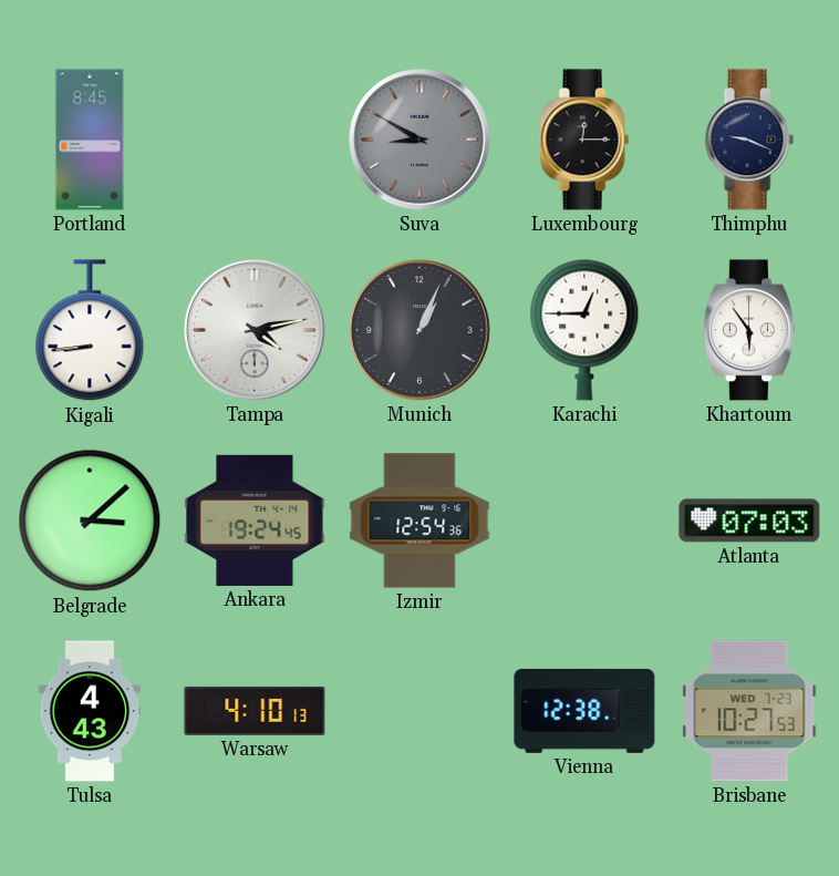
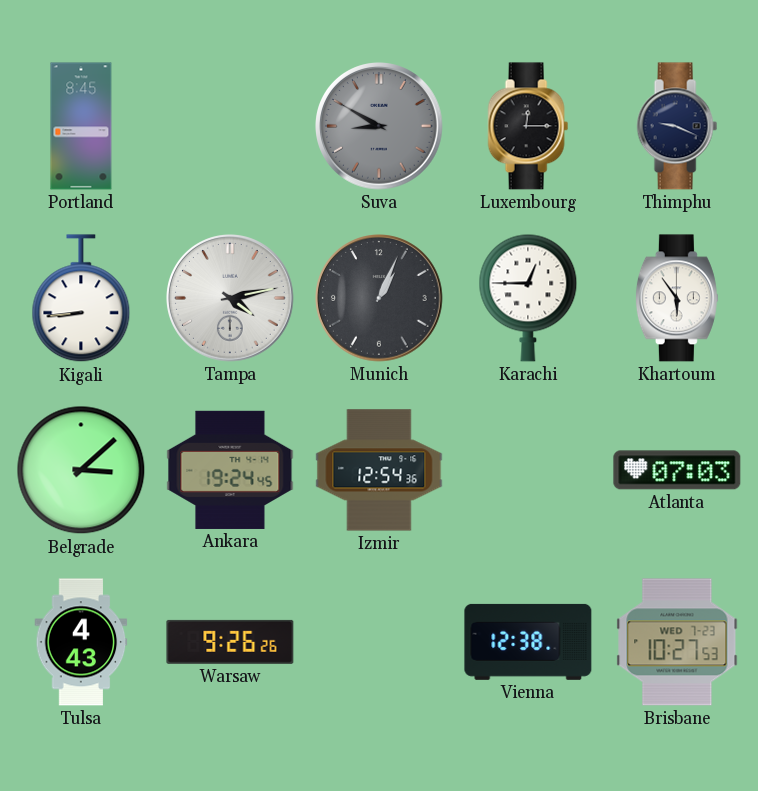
Warsaw: 4:10 -> 9:26 (230, 642)
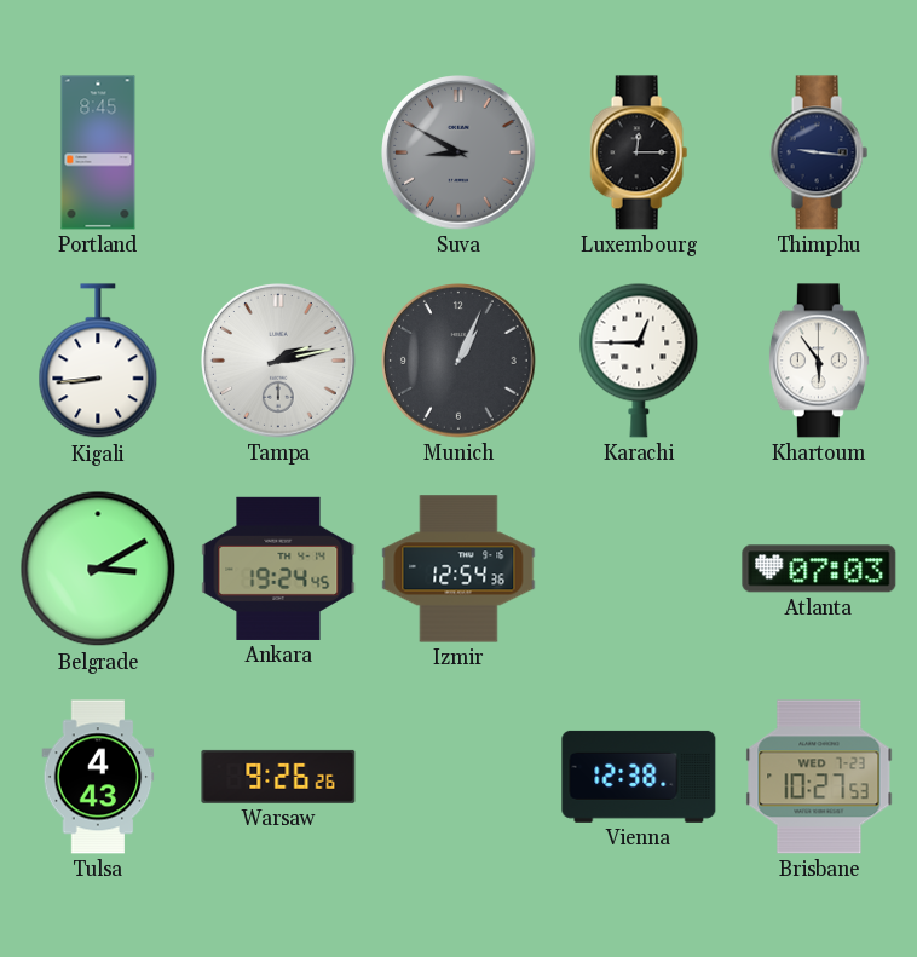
Thimphu: 9:19 -> 9:16 (819, 152)
Tampa: 4:13 -> 2:13 (279, 362)
Belgrade: 3:08 -> 3:10 (98, 569)
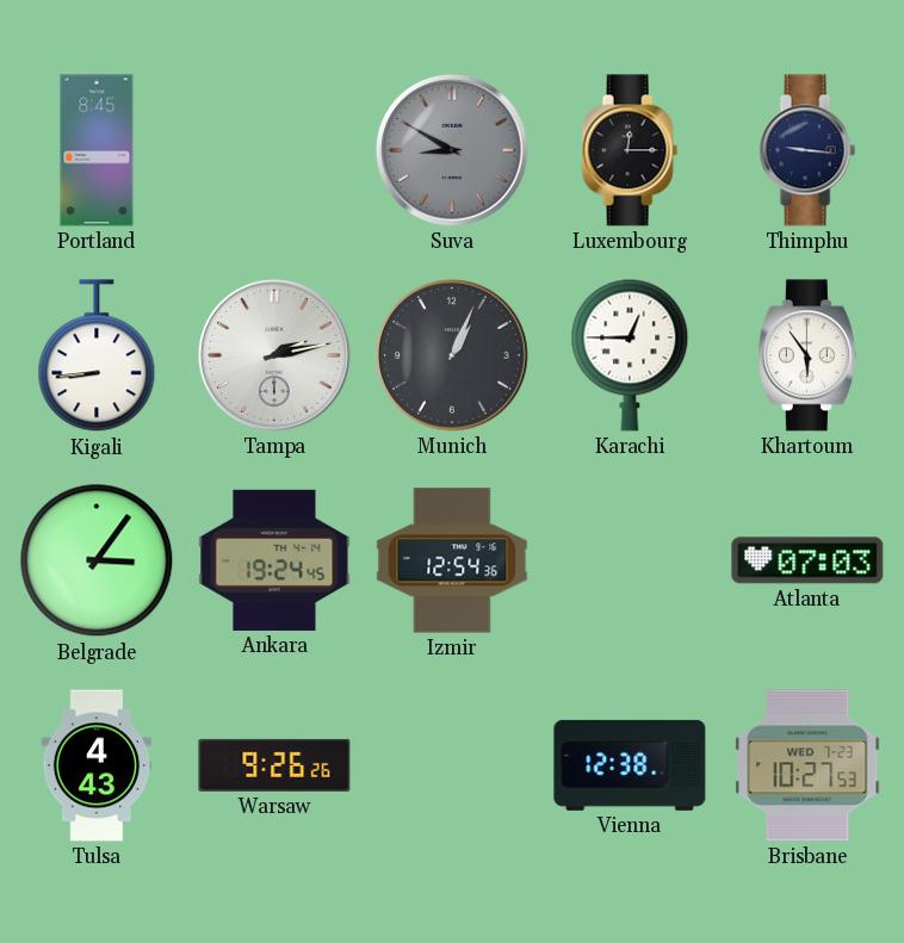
Belgrade: 3:10 -> 3:06 (97, 560)
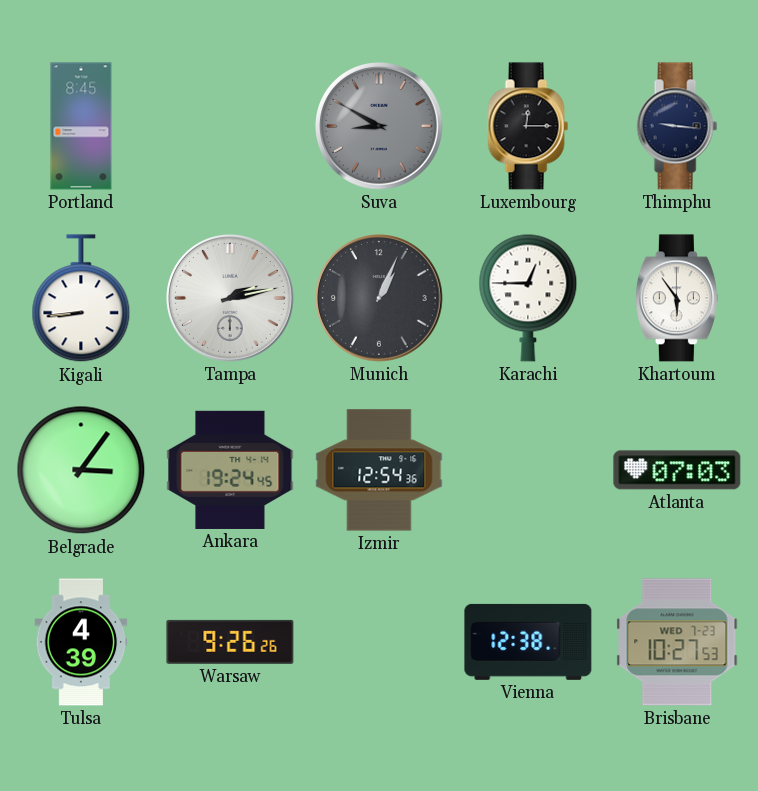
Tulsa: 4:43 -> 4:39 (81, 642)
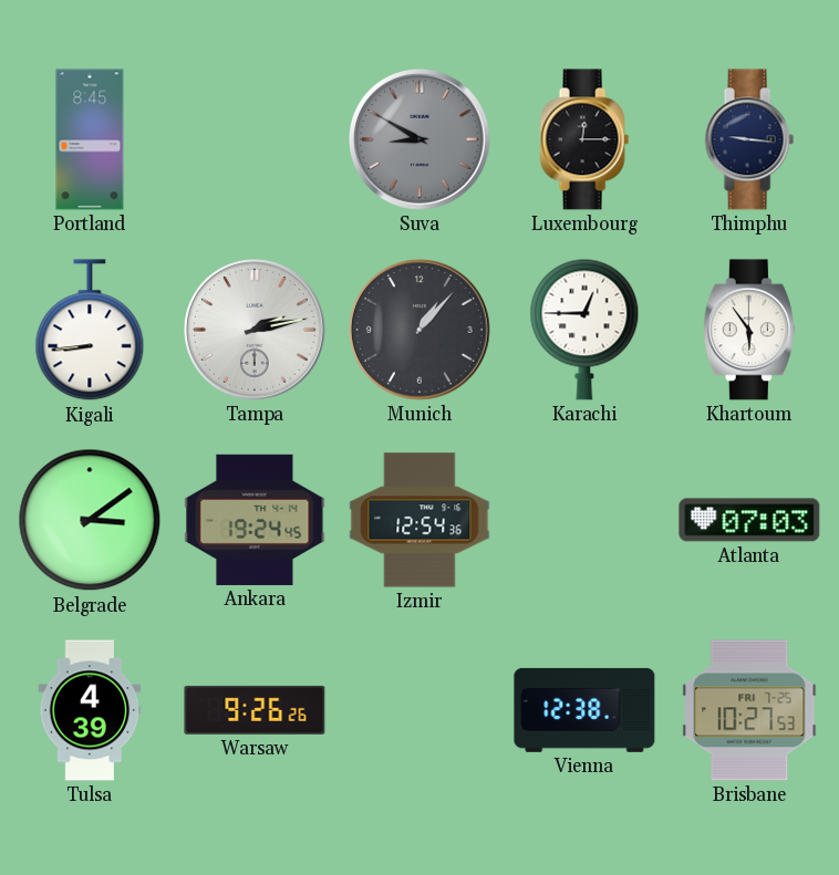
Munich: 1:04 -> 1:07 (421, 331)
Belgrade: 3:06 -> 3:09 (90, 520)
Brisbane date: WED 7-23 -> FRI 7-25 (749, 710)
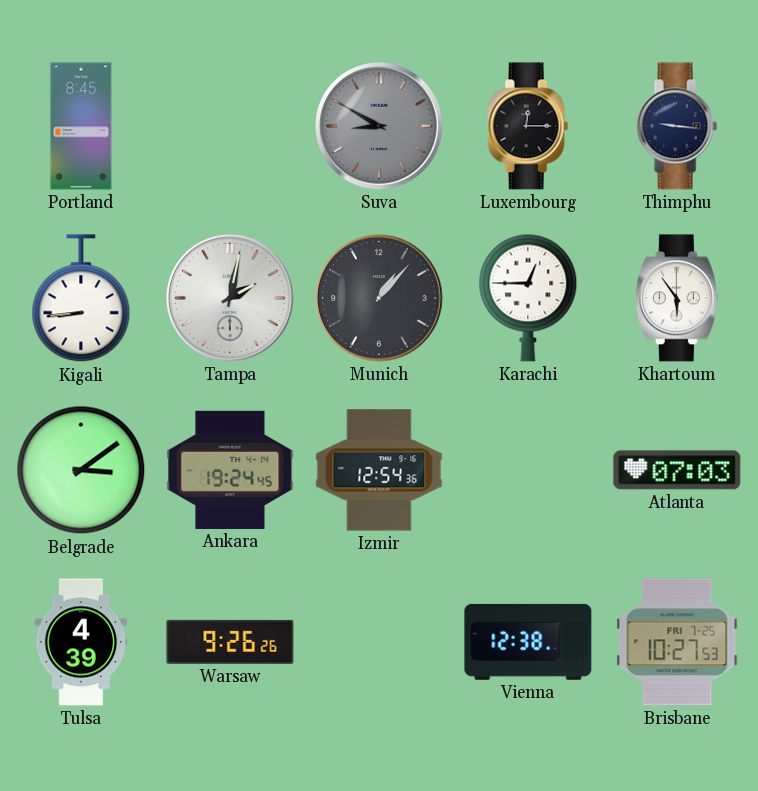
Tampa: 2:13 -> 2:02 (231, 299)
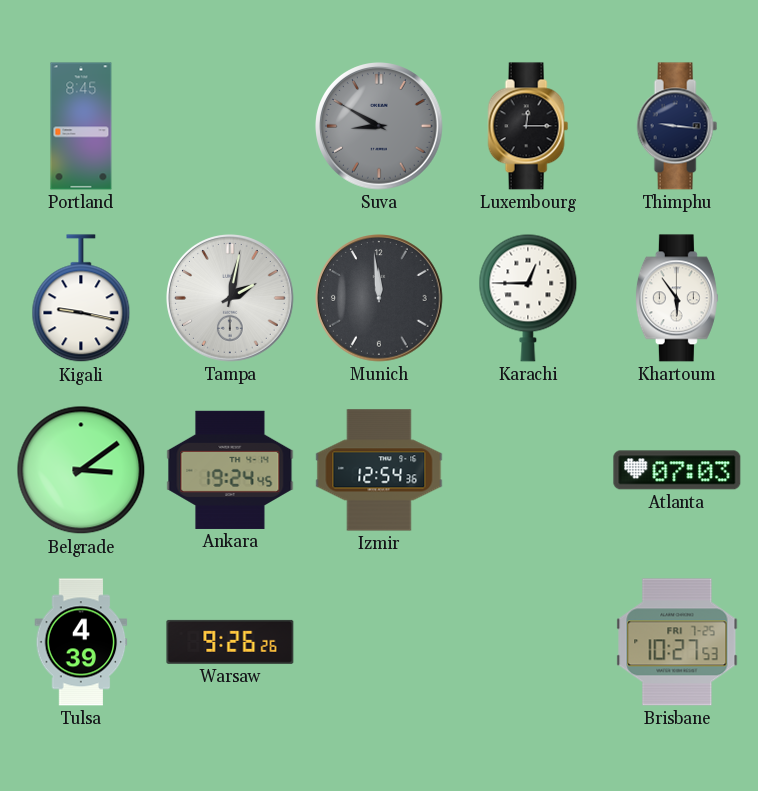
Kigali: 8:44 -> 9:17 (81, 299)
Munich: 1:07 -> 11:59 (380, 299)
Vienna: 12:38 -> none (528, 642)
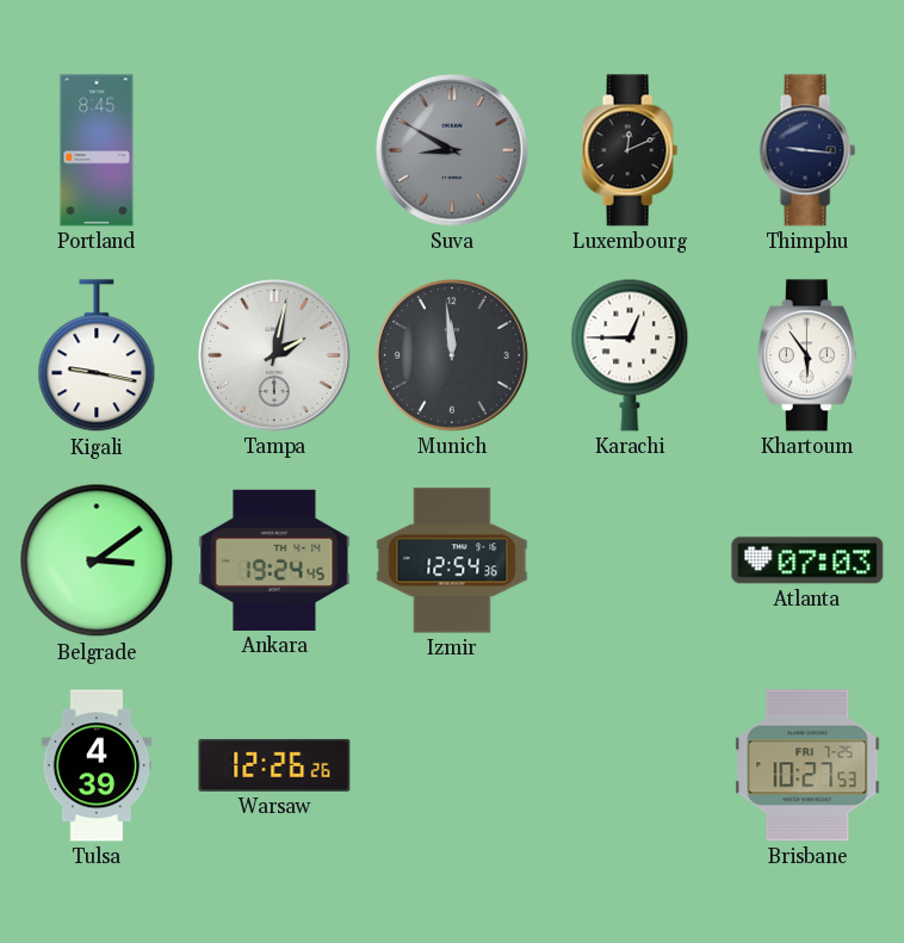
Luxembourg: 12:15 -> 12:11 (630, 150)
Warsaw: 9:26 -> 12:26 (274, 765)
